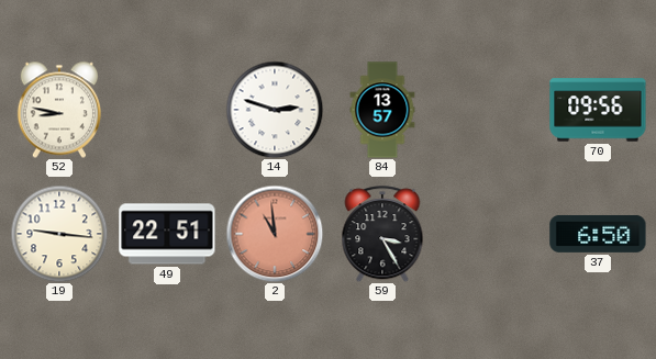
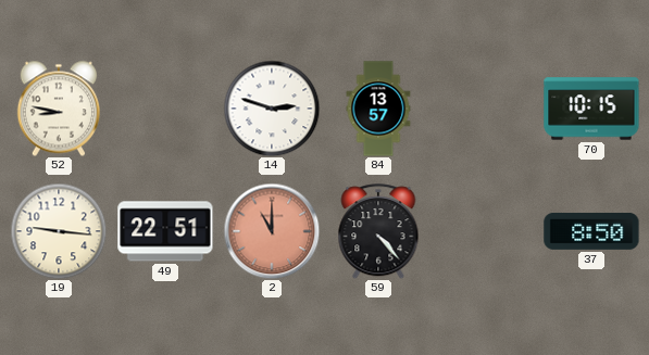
70: 09:56 -> 10:15 (591, 109)
2: 10:59 -> 11:00 (272, 231)
59: 3:25 -> 4:23 (378, 231)
37: 6:50 -> 8:50 (591, 231)
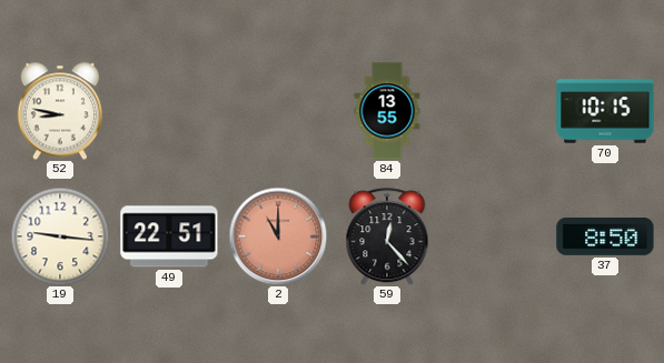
14: 2:48 -> none (272, 109)
84: 13:57 -> 13:55 (387, 111)
59: 4:23 -> 12:23 (387, 236)
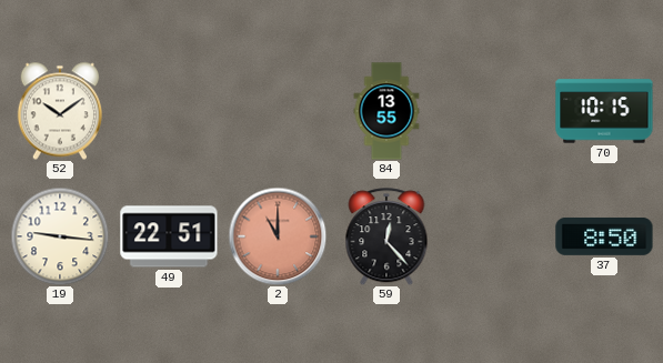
52: 8:47 -> 10:09 (59, 111)
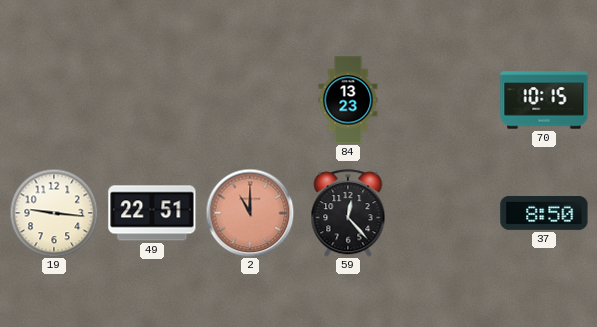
52: 10:09 -> none (59, 111)
84: 13:55 -> 13:23 (348, 100)
